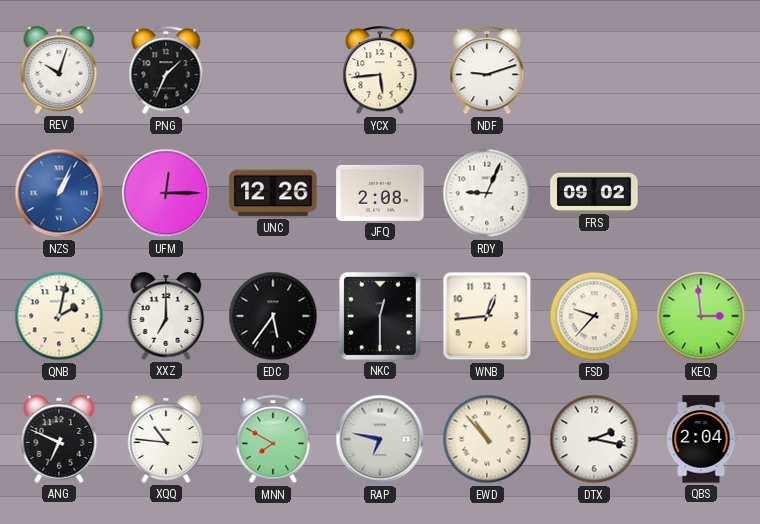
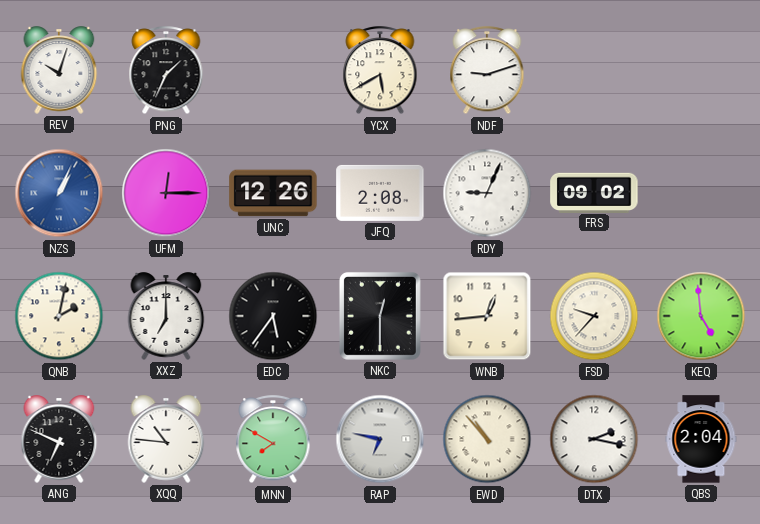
YCX: 5:44 -> 5:40 (380, 71)
KEQ: 2:59 -> 4:59 (701, 316)
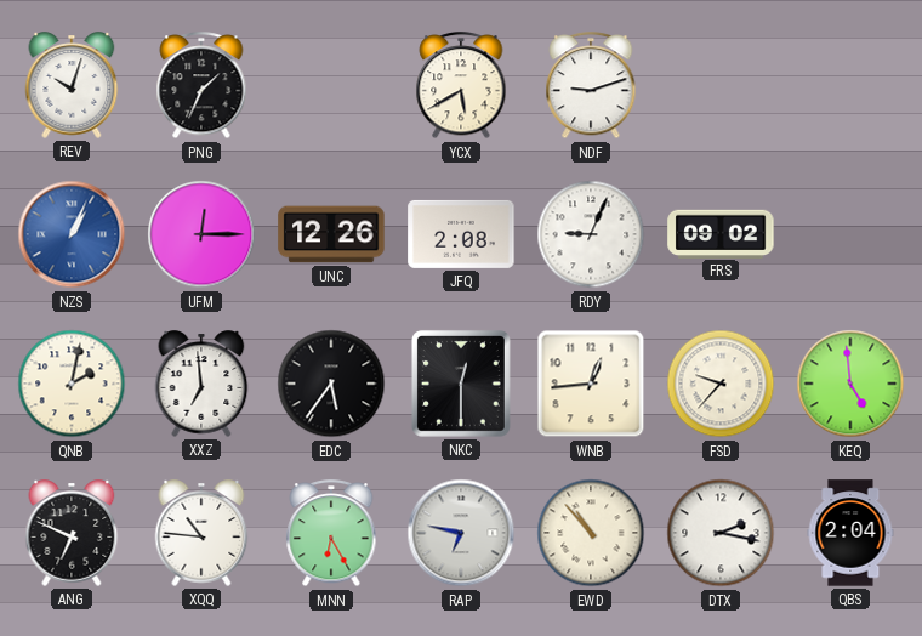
XXZ: 7:00 -> 6:59 (201, 384)
MNN: 7:50 -> 6:25 (331, 534)
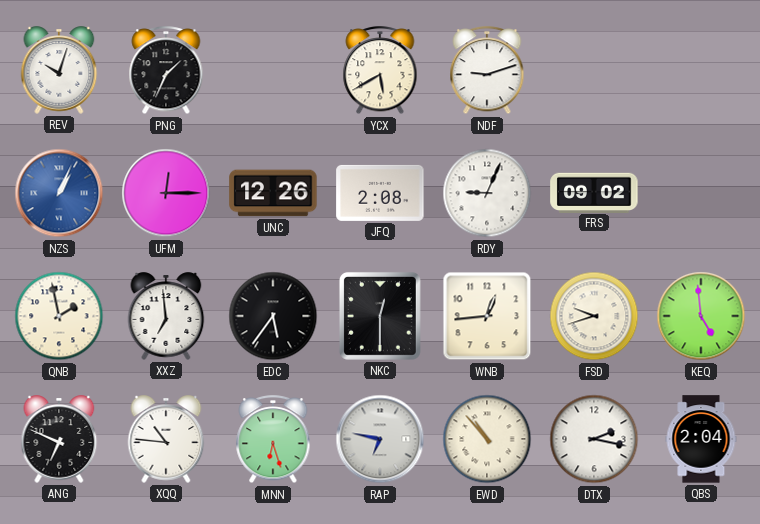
QNB: 2:02 -> 1:58 (59, 316)
FSD: 9:37 -> 9:42 (594, 316)
MNN: 6:25 -> 6:27 (273, 440)
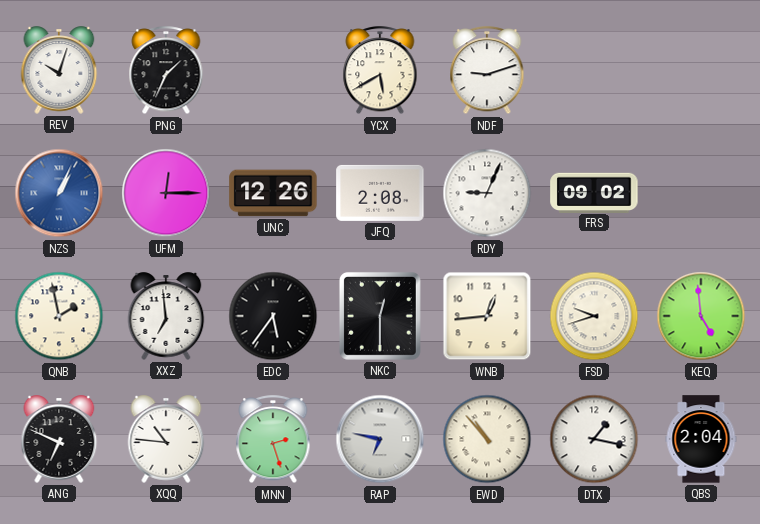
MNN: 6:27 -> 2:27 (273, 440)
DTX: 2:17 -> 1:17 (594, 439)
